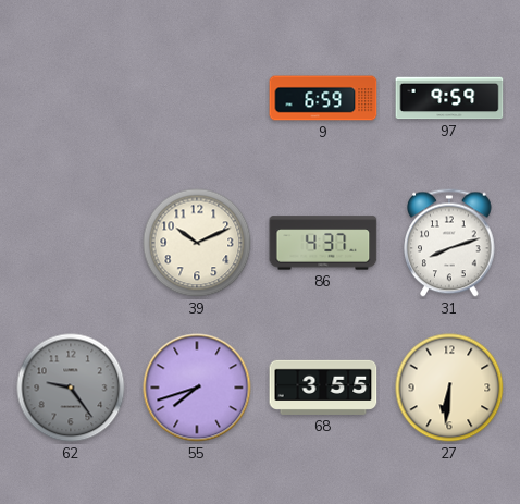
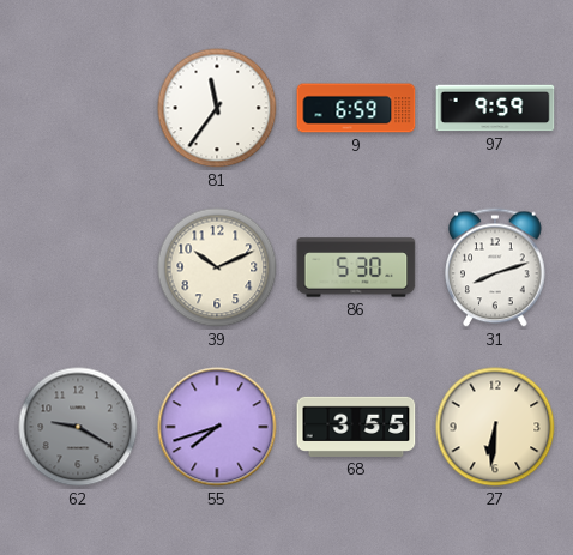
81: none -> 11:36 (217, 108)
86: 4:37 -> 5:30 (356, 267)
62: 9:24 -> 9:20 (78, 427)
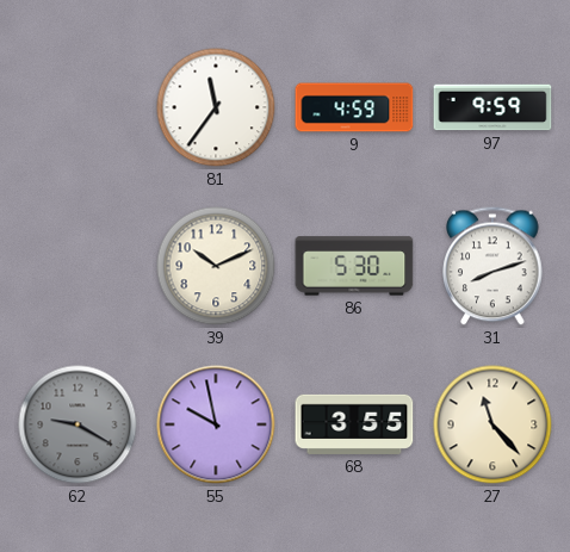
9: 6:59 -> 4:59 (354, 107)
55: 7:42 -> 9:58 (216, 424)
27: 6:31 -> 11:23 (492, 424)
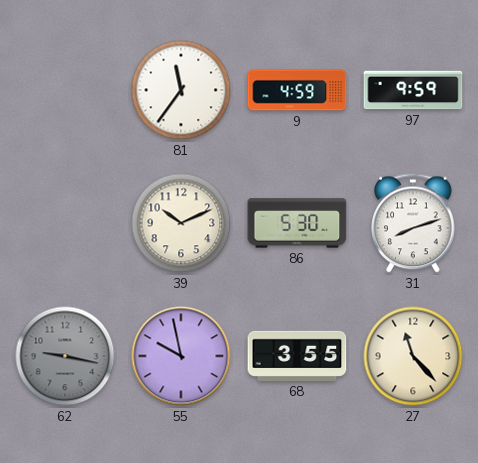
62: 9:20 -> 9:17 (65, 356)
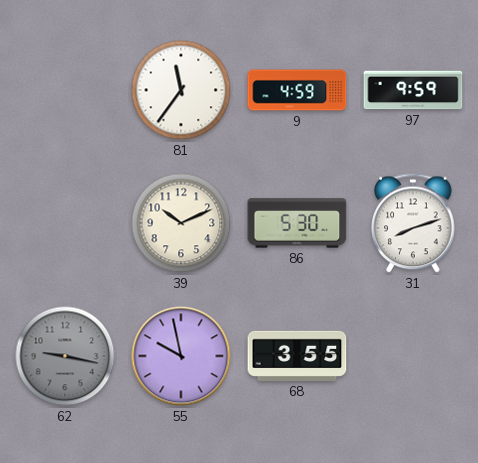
27: 11:23 -> none (413, 356)
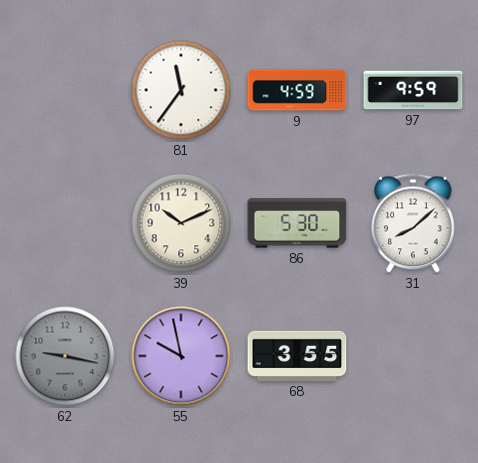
31: 8:12 -> 8:08 (413, 223)
